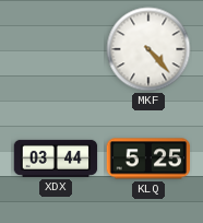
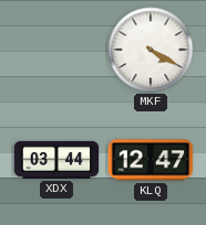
MKF: 4:23 -> 4:20 (151, 50)
KLQ: 5:25 -> 12:47 (151, 160)
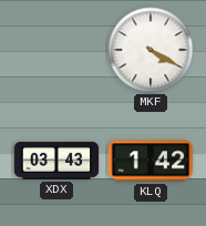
XDX: 03:44 -> 03:43 (56, 161)
KLQ: 12:47 -> 1:42 (151, 161)
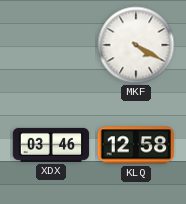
XDX: 03:43 -> 03:46 (51, 145)
KLQ: 1:42 -> 12:58 (136, 145)
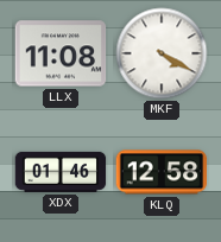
LLX: none -> 11:08 (61, 53)
XDX: 03:46 -> 01:46 (61, 172)
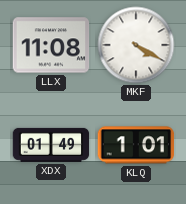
XDX: 01:46 -> 01:49 (51, 145)
KLQ: 12:58 -> 1:01 (136, 145)
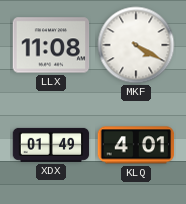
KLQ: 1:01 -> 4:01 (136, 145)
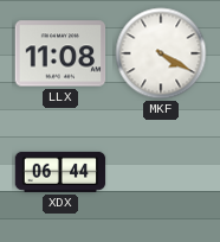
XDX: 01:49 -> 06:44 (60, 172)
KLQ: 4:01 -> none (136, 145)
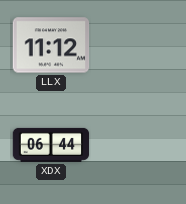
LLX: 11:08 -> 11:12 (51, 45)
MKF: 4:20 -> none (161, 53)
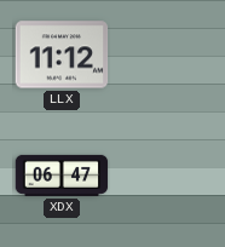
XDX: 06:44 -> 06:47 (62, 176)
